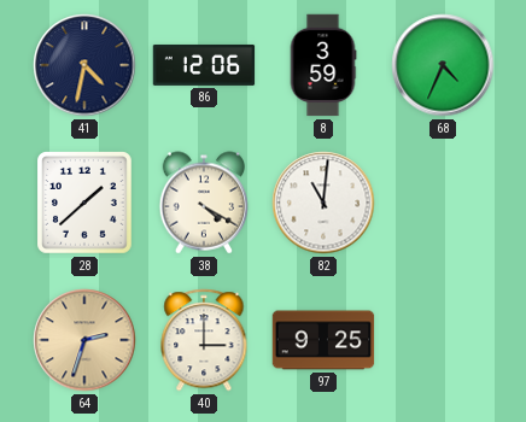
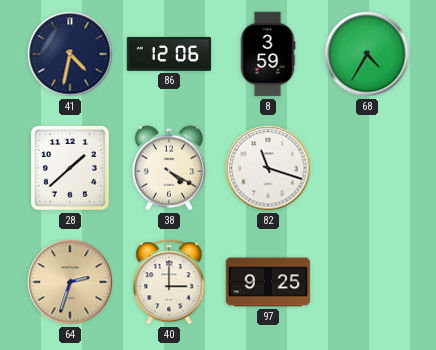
68: 4:34 -> 4:35 (367, 54)
82: 11:01 -> 11:18 (268, 168)
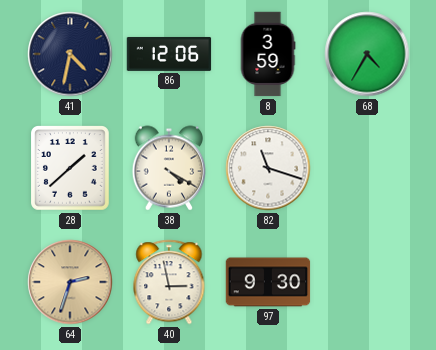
40: 3:00 -> 2:58 (169, 282)
97: 9:25 -> 9:30 (268, 282)
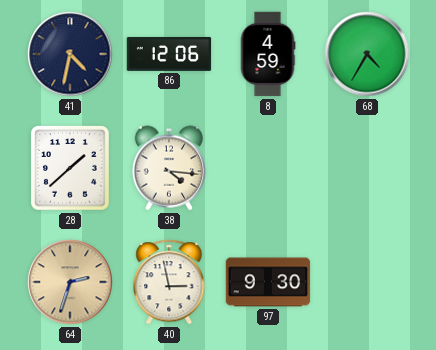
8: 3:59 -> 4:59 (268, 54)
38: 4:20 -> 4:16 (169, 168)
82: 11:18 -> none (268, 168)
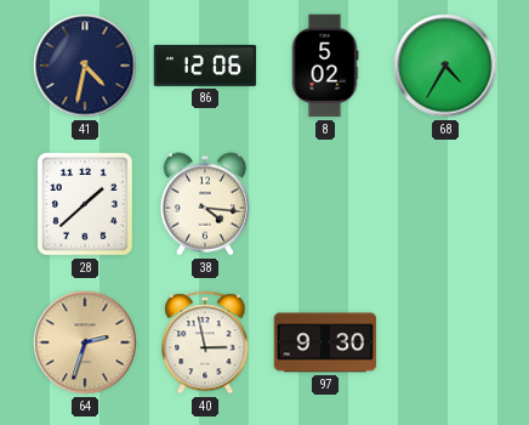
8: 4:59 -> 5:02 (325, 66)
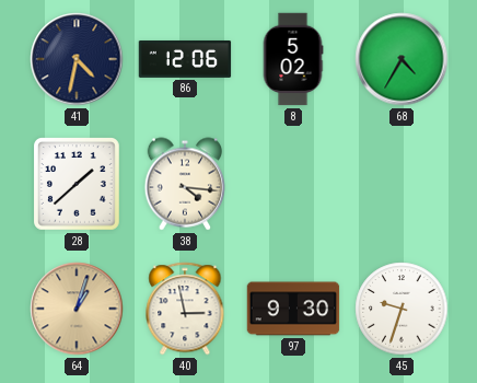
64: 2:33 -> 1:03 (77, 309)
45: none -> 9:33 (402, 309)
